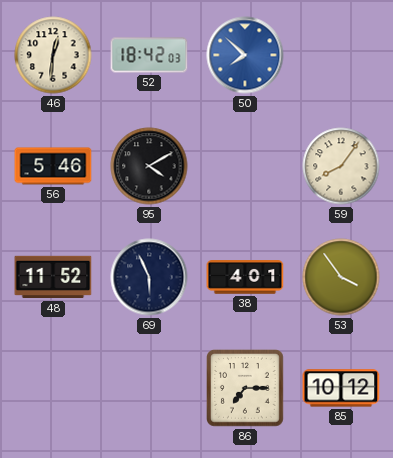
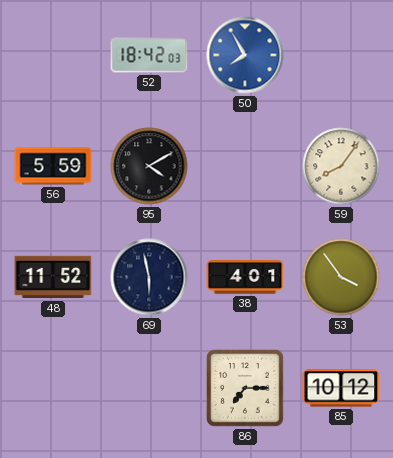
46: 12:31 -> none (53, 55)
50: 7:52 -> 7:55 (245, 55)
56: 5:46 -> 5:59 (53, 166)
69: 5:56 -> 5:58 (149, 277)
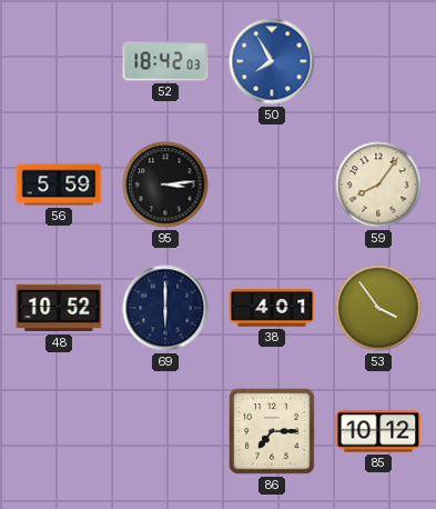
95: 4:10 -> 3:14 (165, 184)
48: 11:52 -> 10:52 (59, 308)
69: 5:58 -> 6:00 (165, 308)
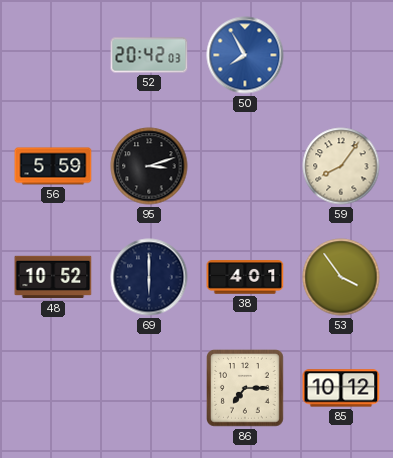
52: 18:42 -> 20:42 (149, 55)
95: 3:14 -> 3:12 (149, 166)
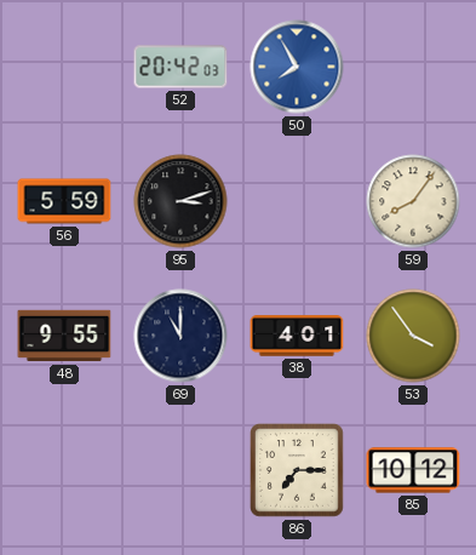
48: 10:52 -> 9:55 (64, 336)
69: 6:00 -> 11:00 (180, 336)
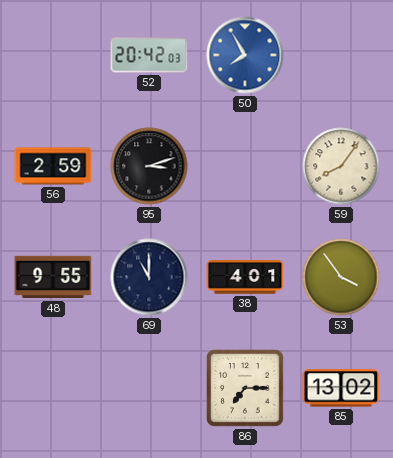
56: 5:59 -> 2:59 (53, 166)
85: 10:12 -> 13:02 (341, 388)
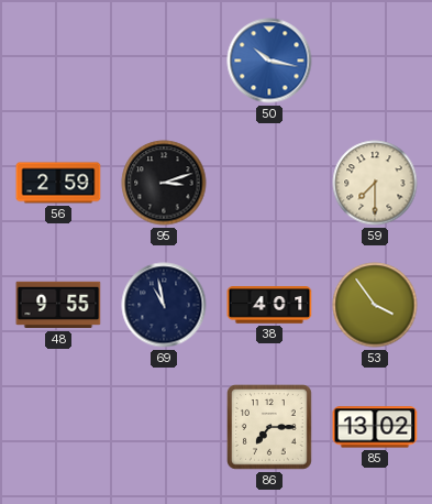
52: 20:42 -> none (149, 55)
50: 7:55 -> 10:17 (269, 61)
59: 8:06 -> 7:30 (375, 183)
69: 11:00 -> 10:58 (164, 305)
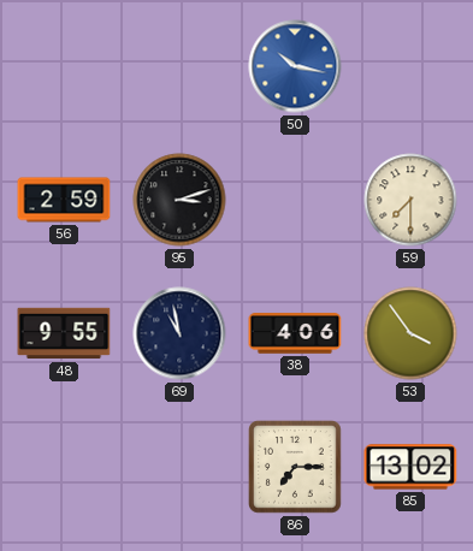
38: 4:01 -> 4:06 (295, 333)
